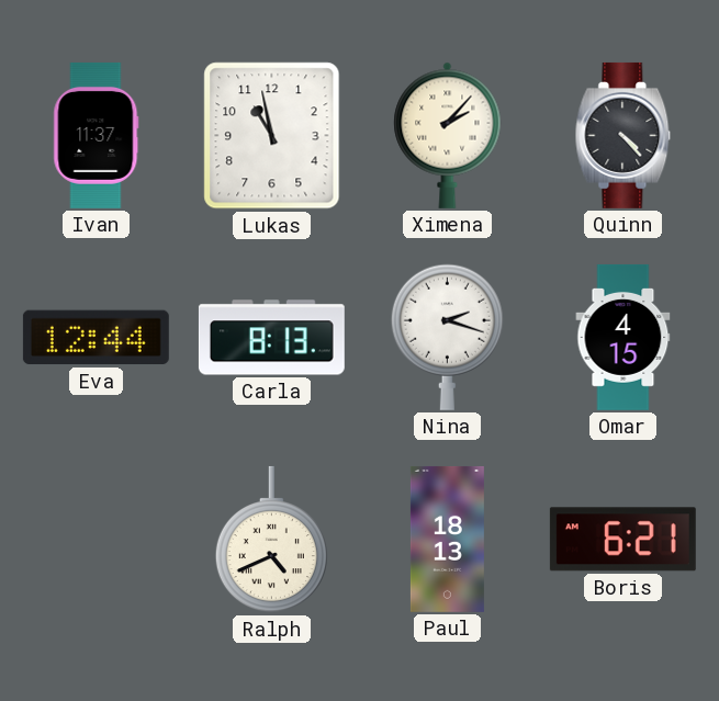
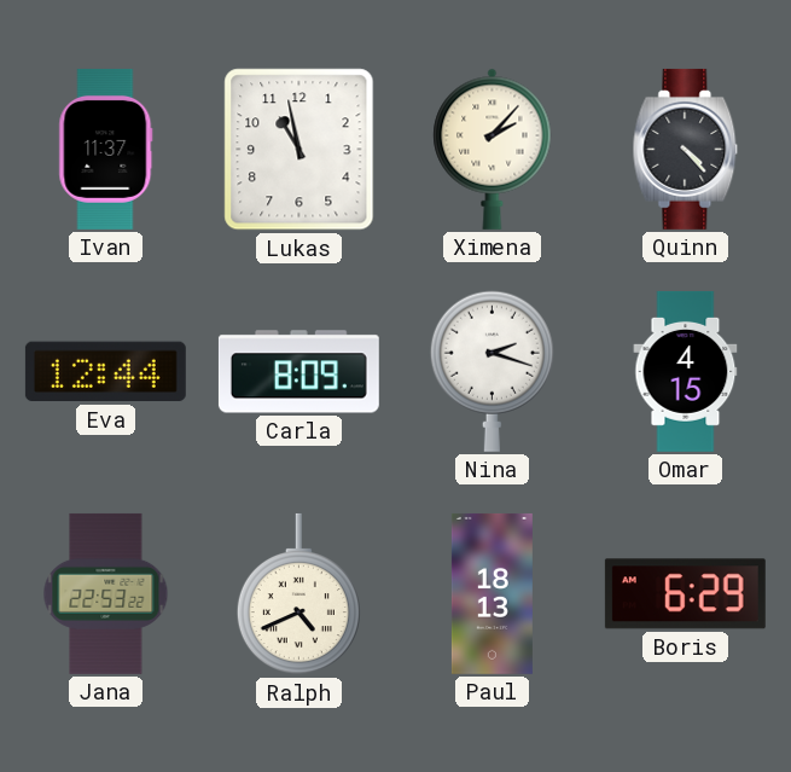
Carla: 8:13 -> 8:09 (298, 372)
Jana: none -> 22:53 (106, 593)
Boris: 6:21 -> 6:29 (685, 594)
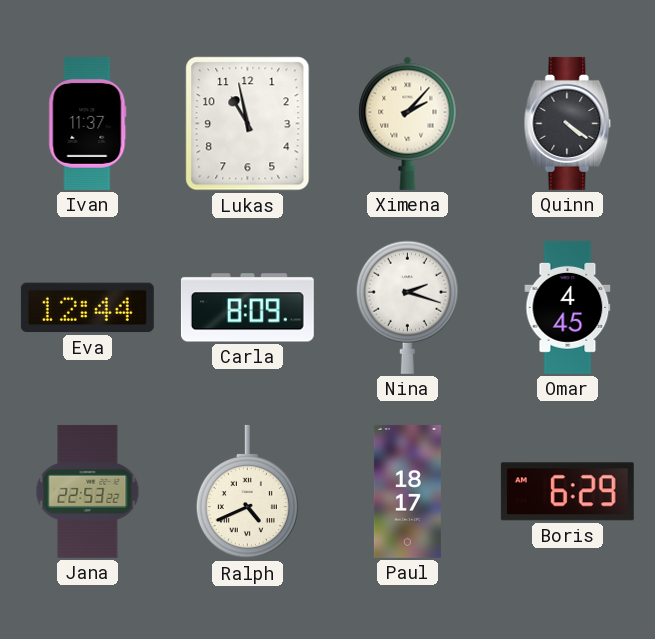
Quinn: 4:23 -> 4:21 (568, 123)
Omar: 4:15 -> 4:45 (568, 307)
Paul: 18:13 -> 18:17 (407, 491)
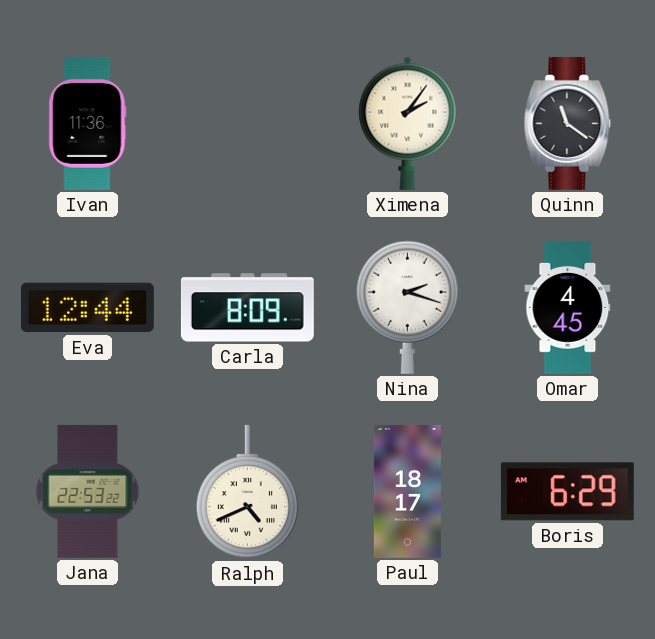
Ivan: 11:37 -> 11:36 (88, 123)
Lukas: 10:58 -> none (248, 124)
Ximena: 2:07 -> 2:06 (408, 123)
Quinn: 4:21 -> 11:21 (568, 123)
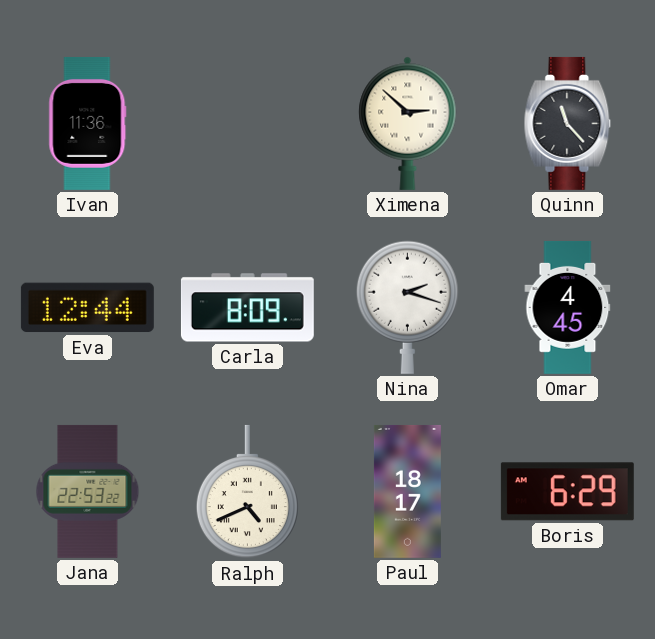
Ximena: 2:06 -> 2:52 (408, 123)
Quinn: 11:21 -> 11:23 (568, 123)
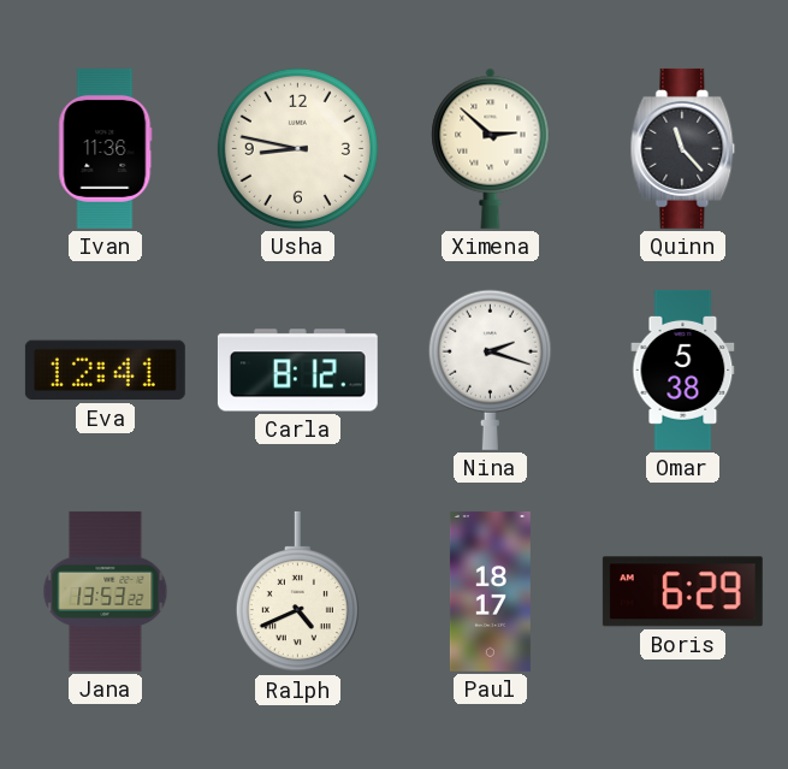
Usha: none -> 8:47 (297, 148)
Eva: 12:44 -> 12:41 (105, 371)
Carla: 8:09 -> 8:12 (297, 371)
Omar: 4:45 -> 5:38 (683, 369)
Jana: 22:53 -> 13:53 (106, 591)
